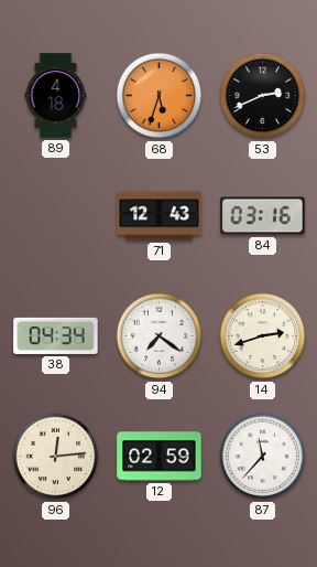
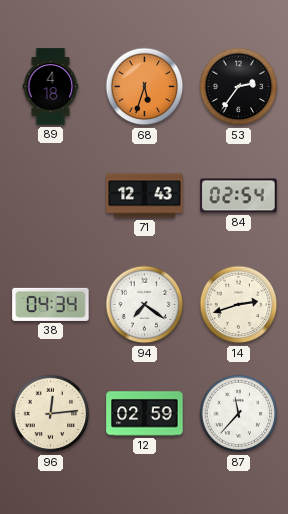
53: 2:41 -> 2:36 (239, 87)
84: 03:16 -> 02:54 (239, 196)
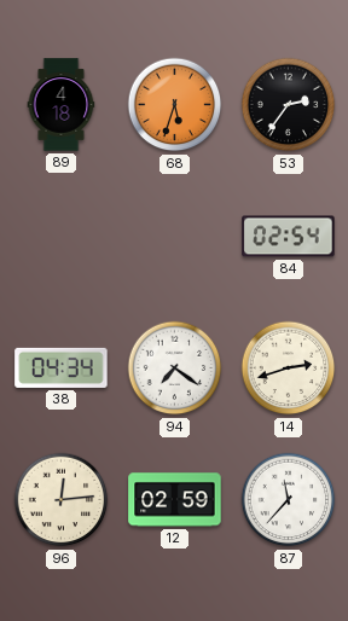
71: 12:43 -> none (145, 196)
